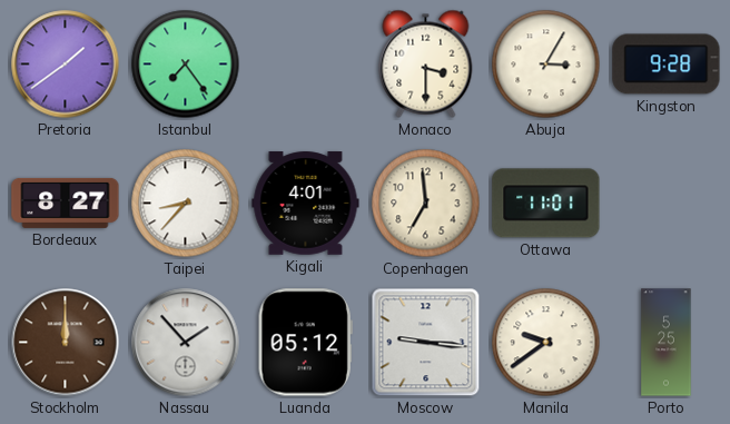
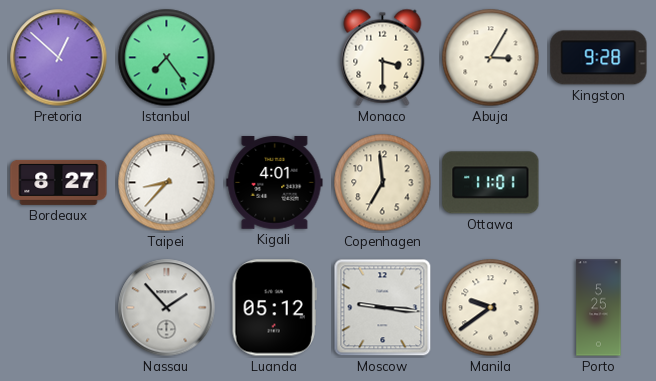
Pretoria: 1:39 -> 12:52 (59, 58)
Stockholm: 12:00 -> none (66, 343)
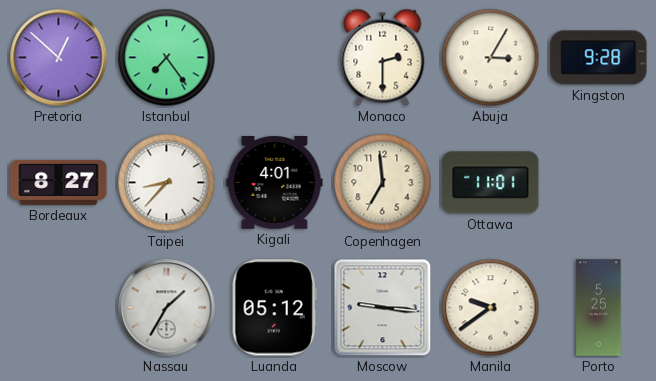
Monaco: 3:30 -> 2:30 (383, 57)
Nassau: 1:53 -> 1:35 (167, 308)
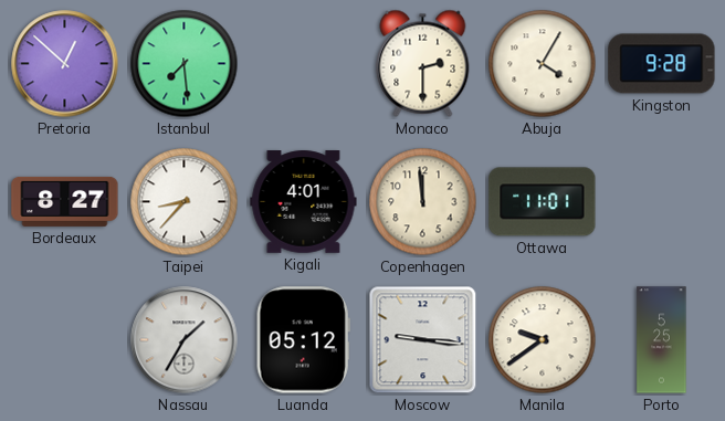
Istanbul: 7:24 -> 7:29 (185, 64)
Abuja: 3:05 -> 4:05 (543, 64)
Copenhagen: 6:59 -> 11:59 (423, 202)
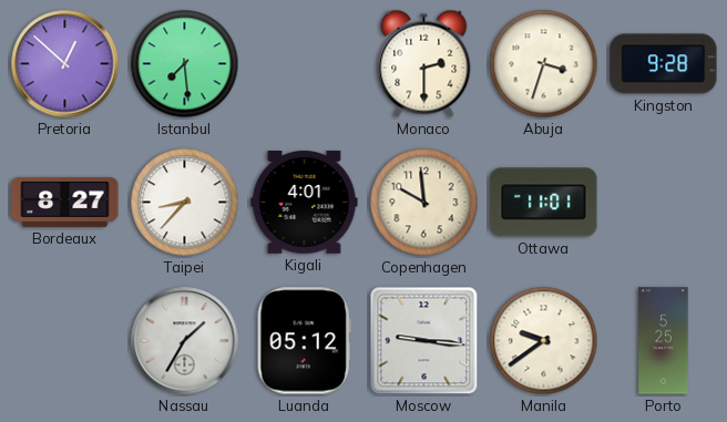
Abuja: 4:05 -> 3:33 (544, 64)
Copenhagen: 11:59 -> 9:59 (424, 203)
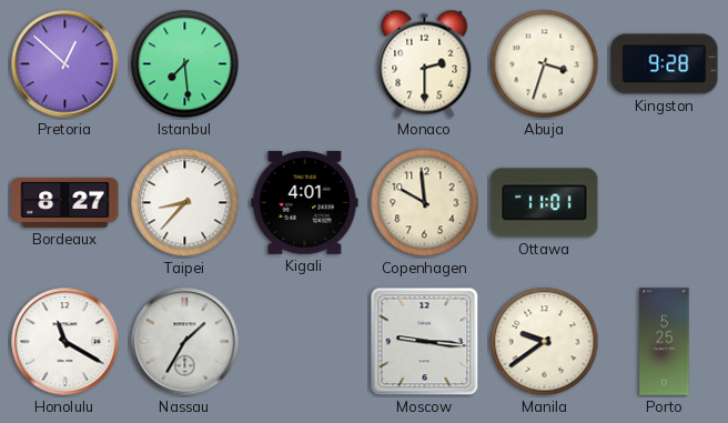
Honolulu: none -> 11:20 (65, 342)
Luanda: 05:12 -> none (304, 341)
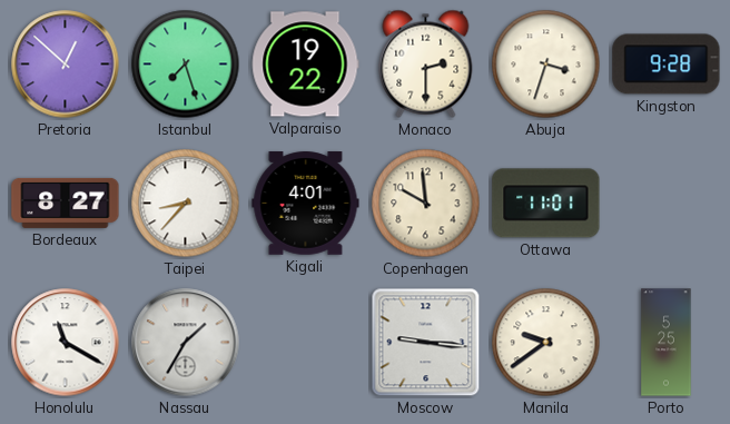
Istanbul: 7:29 -> 7:27 (186, 65)
Valparaiso: none -> 19:22 (305, 65)
